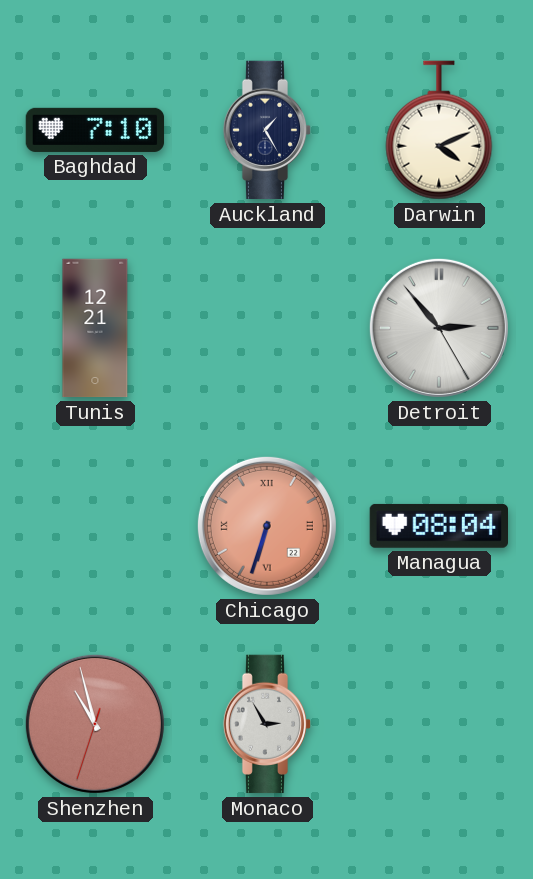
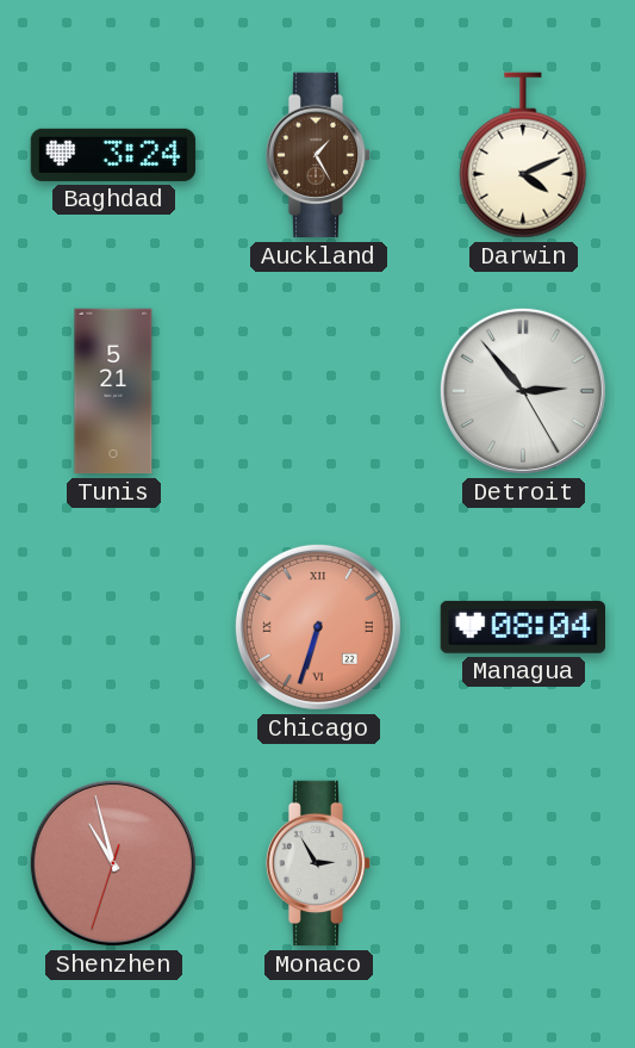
Baghdad: 7:10 -> 3:24 (113, 155)
Auckland dial: navy -> brown (318, 155)
Tunis: 12:21 -> 5:21 (113, 391)
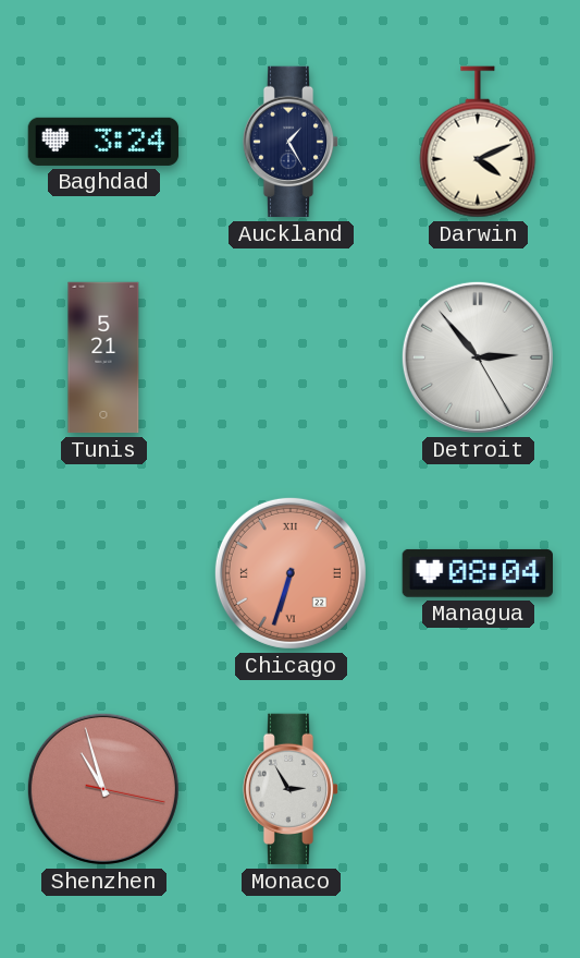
Auckland dial: brown -> navy (291, 142)
Shenzhen: 10:57:33 -> 10:57:17 (103, 789)
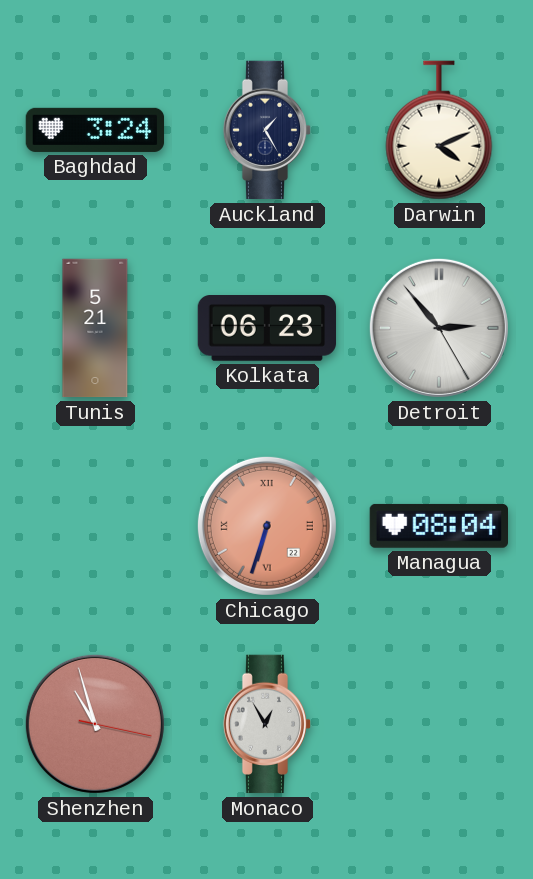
Kolkata: none -> 06:23 (267, 329)
Monaco: 2:55 -> 12:55 (267, 724)
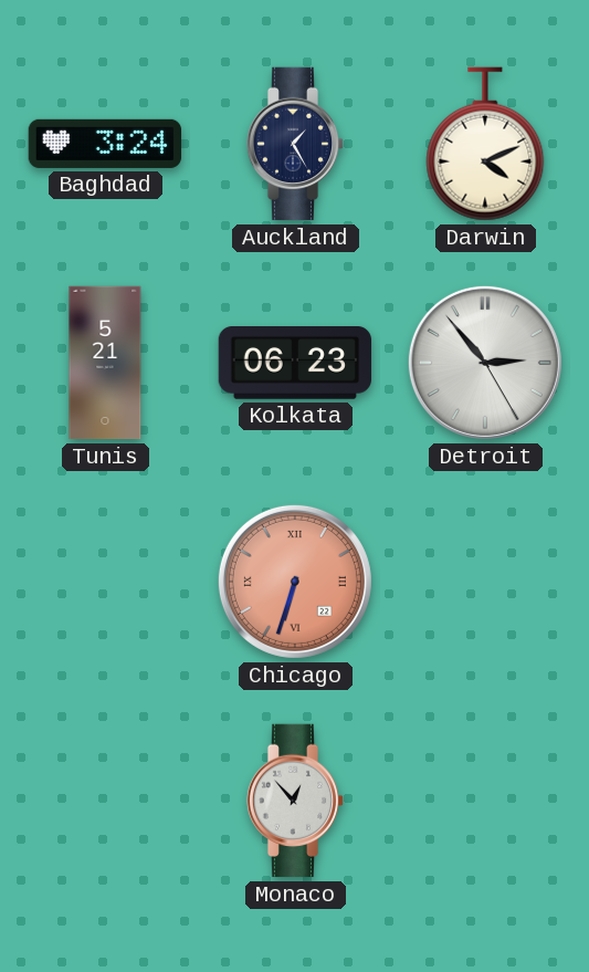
Managua: 08:04 -> none (438, 526)
Shenzhen: 10:57 -> none (95, 724)
Monaco: 12:55 -> 12:53 (295, 801)
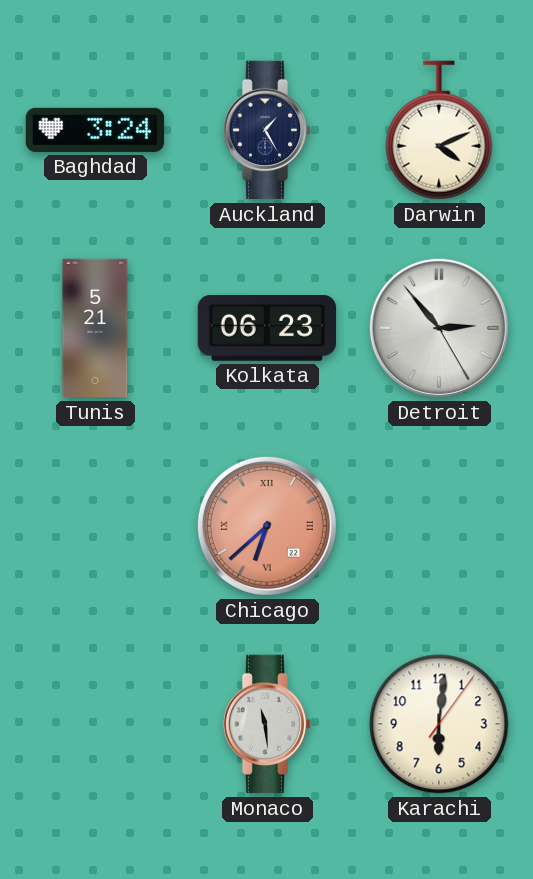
Chicago: 6:33 -> 6:38 (267, 526)
Monaco: 12:53 -> 11:29 (267, 724)
Karachi: none -> 6:01 (439, 724)
